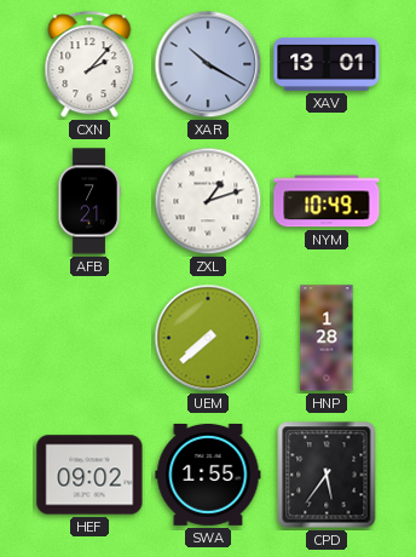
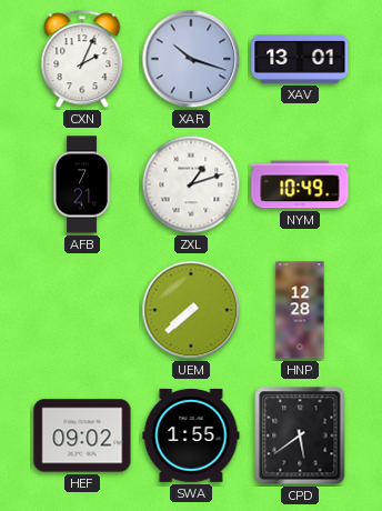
CXN: 2:07 -> 2:04 (82, 60)
XAR: 10:20 -> 10:18 (191, 59)
HNP: 1:28 -> 12:28 (300, 310)
CPD: 5:36 -> 5:39 (300, 435)
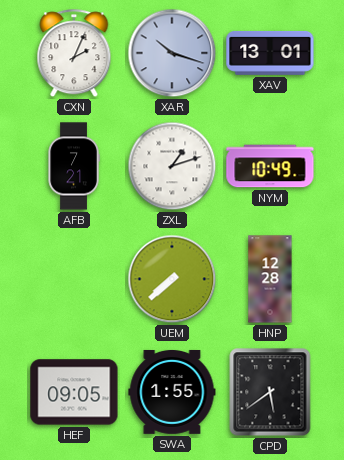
HEF: 09:02 -> 09:05 (74, 392)
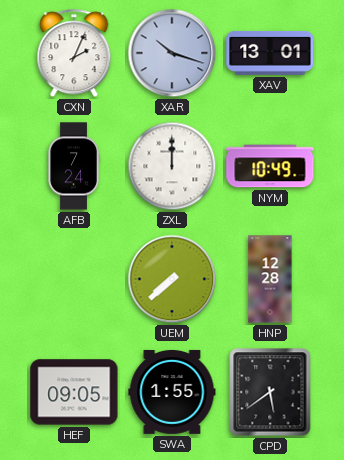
AFB: 7:21 -> 7:24 (74, 166)
ZXL: 1:12 -> 12:00 (172, 166)
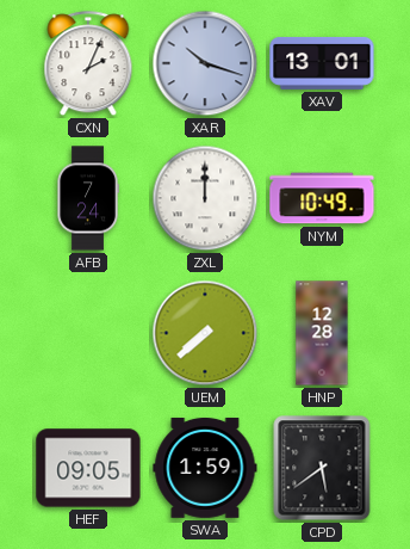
SWA: 1:55 -> 1:59 (205, 468)
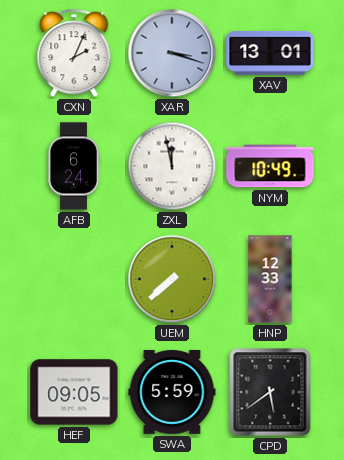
XAR: 10:18 -> 3:18 (172, 53)
AFB: 7:24 -> 6:24 (74, 166)
ZXL: 12:00 -> 11:58 (172, 166)
HNP: 12:28 -> 12:33 (270, 279)
SWA: 1:59 -> 5:59 (172, 392)
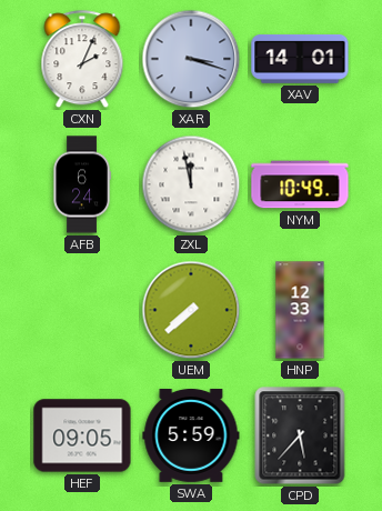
XAV: 13:01 -> 14:01 (300, 59)
CPD: 5:39 -> 5:37 (300, 435)
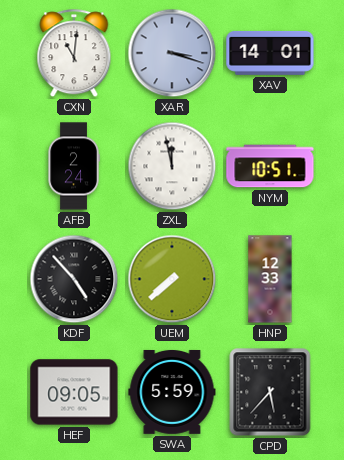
CXN: 2:04 -> 11:01 (74, 54)
AFB: 6:24 -> 2:24 (74, 166)
NYM: 10:49 -> 10:51 (270, 166)
KDF: none -> 4:53 (74, 279)
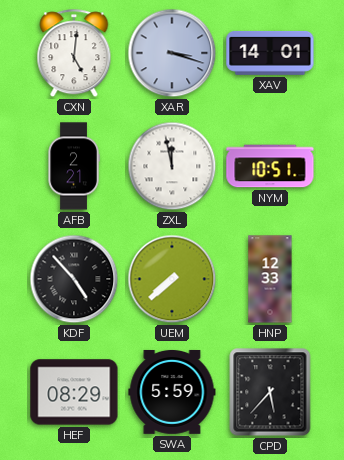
CXN: 11:01 -> 5:01 (74, 54)
AFB: 2:24 -> 2:21 (74, 166)
HEF: 09:05 -> 08:29 (74, 392)
